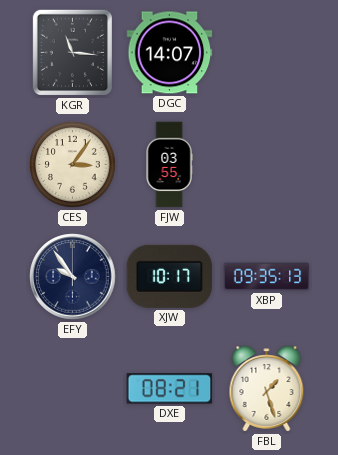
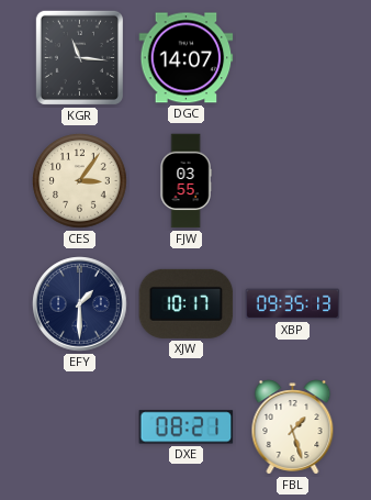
EFY: 9:54 -> 1:30 (80, 304)
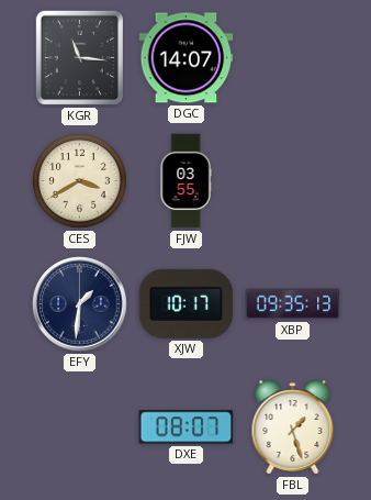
CES: 3:06 -> 3:40 (80, 181)
EFY: 1:30 -> 1:31 (80, 304)
DXE: 08:21 -> 08:07 (187, 427)
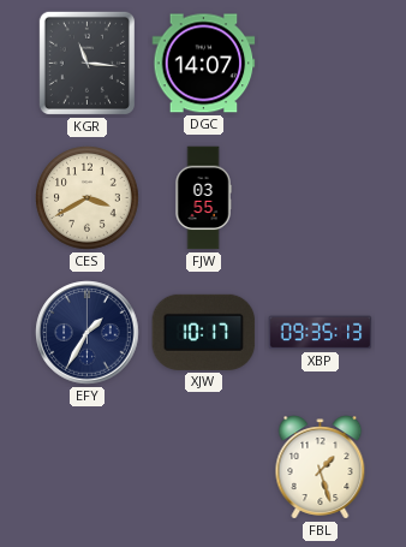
EFY: 1:31 -> 1:35 (88, 333)
DXE: 08:07 -> none (187, 427)
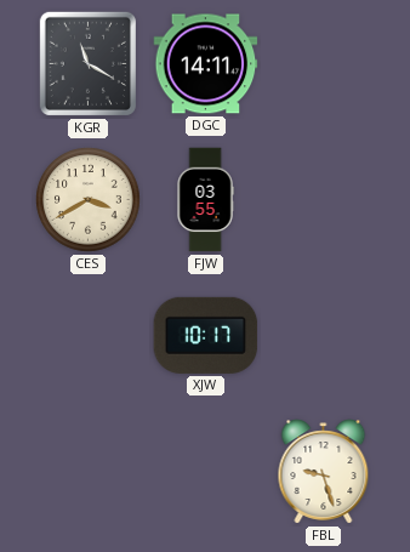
KGR: 11:16 -> 11:20 (87, 63)
DGC: 14:07 -> 14:11 (206, 64)
EFY: 1:35 -> none (88, 333)
XBP: 09:35 -> none (321, 333)
FBL: 1:27 -> 9:27 (324, 472)
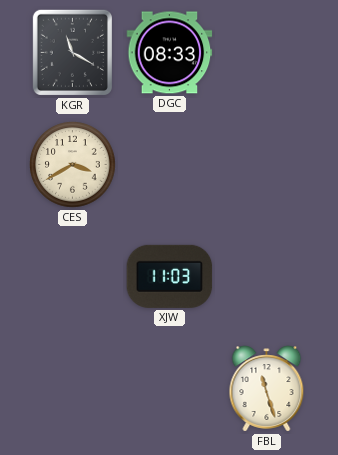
DGC: 14:11 -> 08:33 (170, 53)
FJW: 03:55 -> none (205, 200)
XJW: 10:17 -> 11:03 (170, 276)
FBL: 9:27 -> 11:27 (267, 389)
